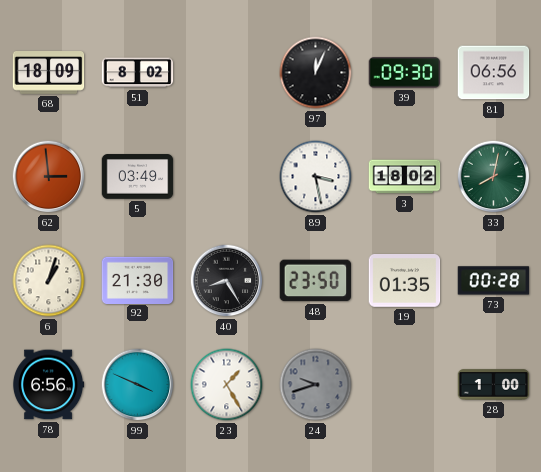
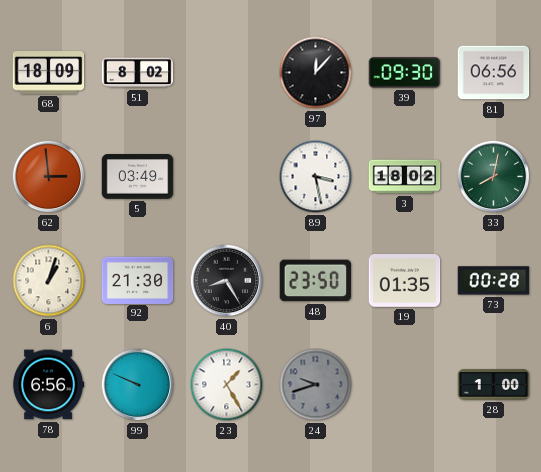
97: 12:04 -> 12:07 (316, 73)
99: 3:49 -> 9:49 (138, 385)
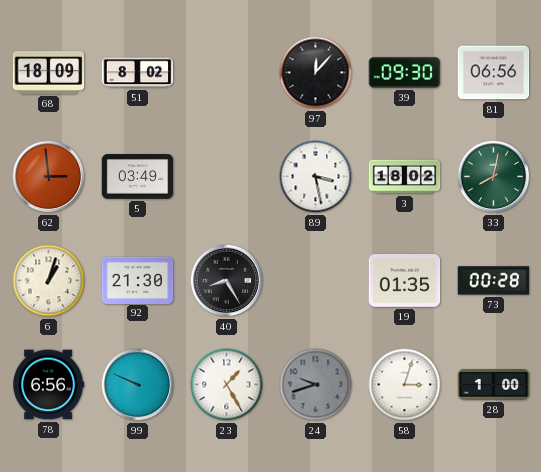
48: 23:50 -> none (316, 281)
58: none -> 3:03 (405, 385)
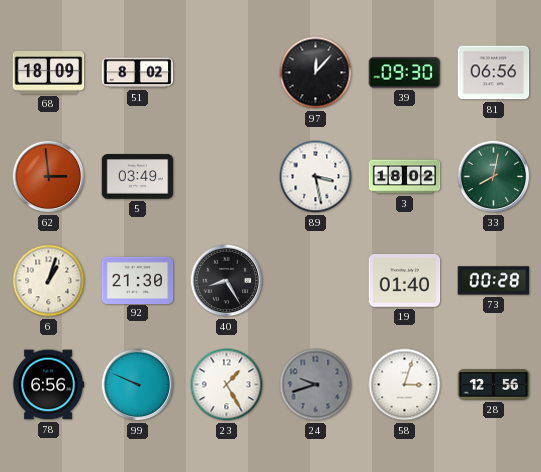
19: 01:35 -> 01:40 (405, 281)
28: 1:00 -> 12:56 (494, 385)
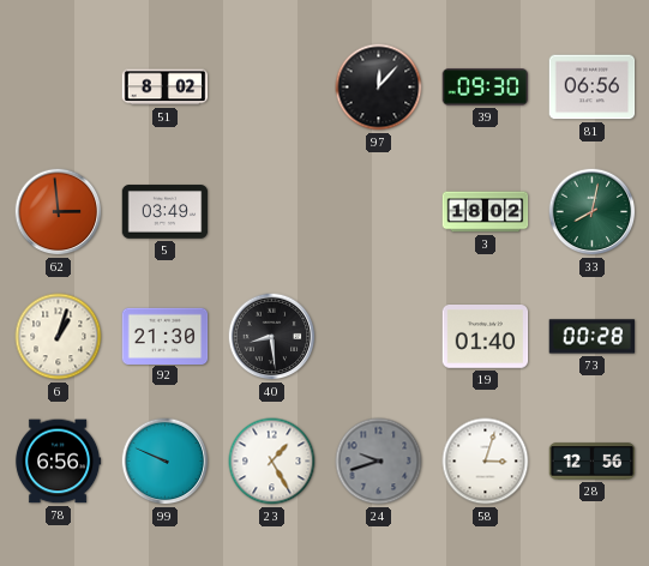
68: 18:09 -> none (49, 73)
89: 3:28 -> none (316, 177)
40: 8:25 -> 8:29 (272, 337)
